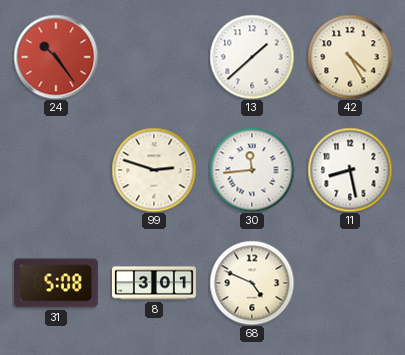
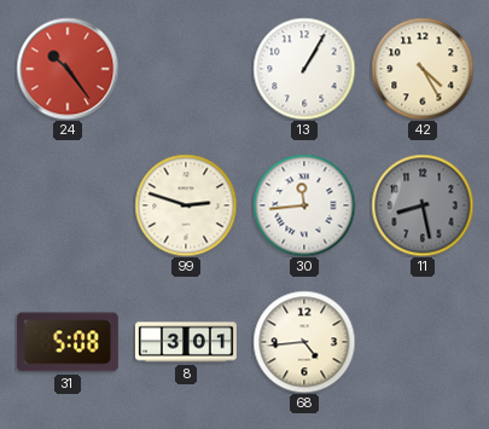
13: 1:38 -> 1:05 (304, 69)
11 dial: white -> grey (423, 205)
68: 4:49 -> 4:44 (304, 342)
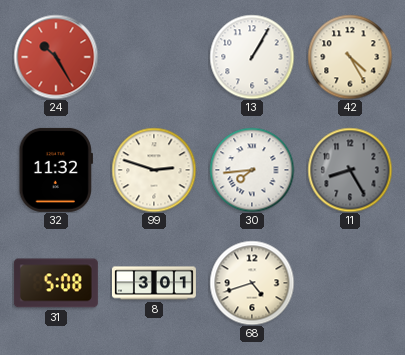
24: 10:24 -> 10:25 (56, 57)
32: none -> 11:32 (55, 170)
30: 11:44 -> 7:44 (252, 170)
11: 8:28 -> 8:25 (350, 170)
68: 4:44 -> 4:42 (252, 283)
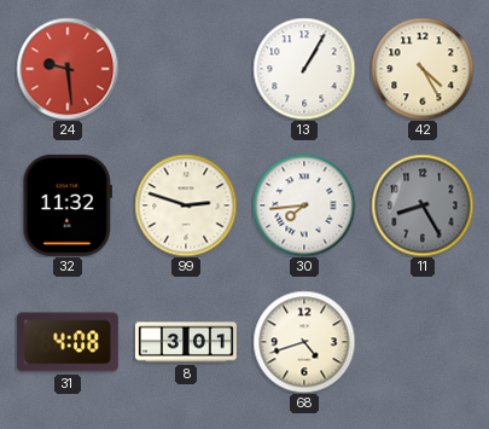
24: 10:25 -> 9:29 (68, 69)
31: 5:08 -> 4:08 (68, 342)
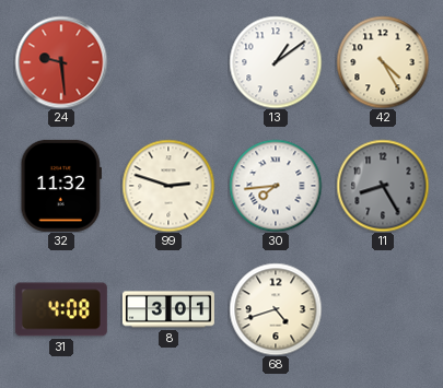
13: 1:05 -> 1:09 (276, 62)
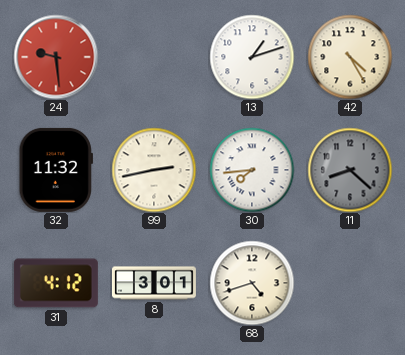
13: 1:09 -> 1:12 (252, 57)
99: 2:48 -> 2:43 (154, 170)
11: 8:25 -> 8:22 (350, 170)
31: 4:08 -> 4:12 (56, 283)
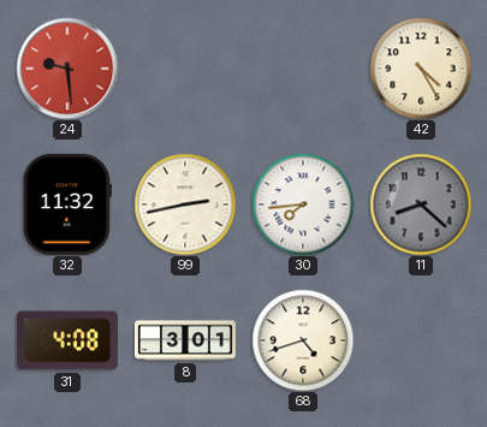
13: 1:12 -> none (252, 57)
31: 4:12 -> 4:08 (67, 340)
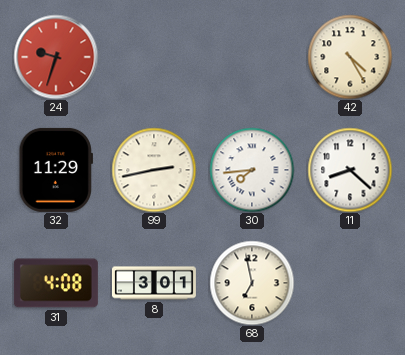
24: 9:29 -> 9:33 (56, 57)
32: 11:32 -> 11:29 (55, 170)
11 dial: grey -> white (350, 170)
68: 4:42 -> 6:58 (252, 283)
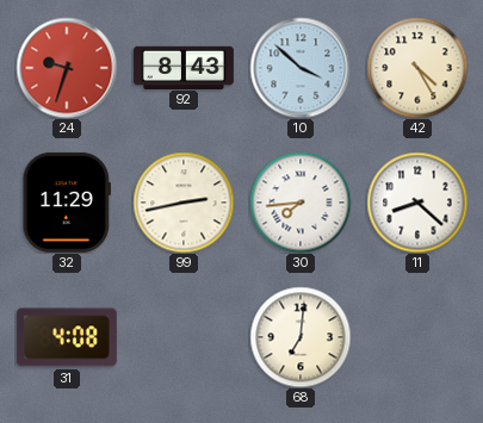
92: none -> 8:43 (184, 67)
10: none -> 3:52 (301, 68)
8: 3:01 -> none (154, 283)
68: 6:58 -> 7:01 (301, 337)
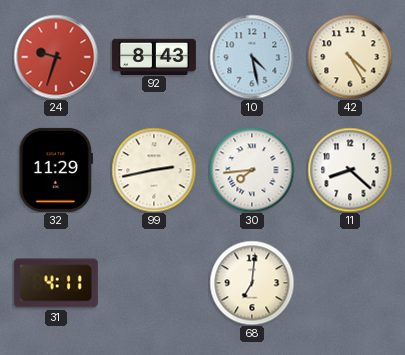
10: 3:52 -> 4:28 (252, 57)
31: 4:08 -> 4:11 (56, 283)
